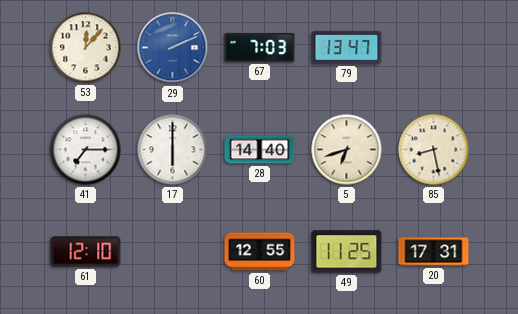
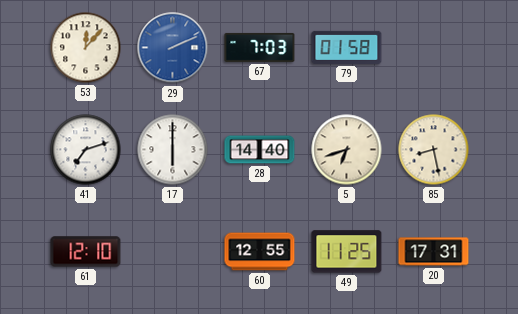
79: 13:47 -> 01:58 (347, 47)
41: 7:15 -> 7:12 (86, 150)
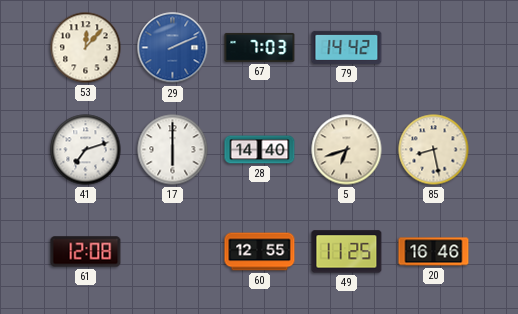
79: 01:58 -> 14:42 (347, 47)
61: 12:10 -> 12:08 (86, 252)
20: 17:31 -> 16:46 (434, 252)
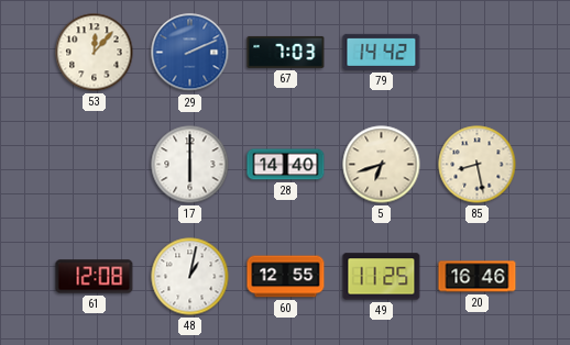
41: 7:12 -> none (86, 150)
48: none -> 1:02 (190, 277)
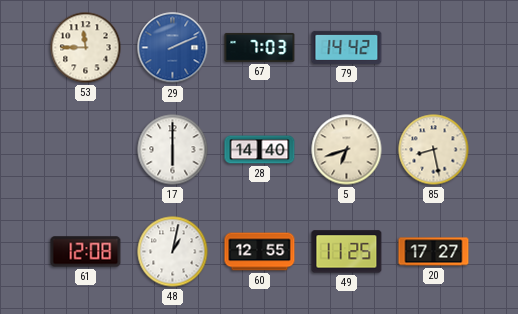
53: 12:07 -> 11:45 (86, 48)
20: 16:46 -> 17:27 (434, 252)
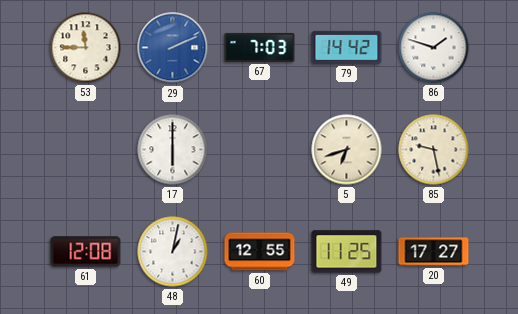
86: none -> 1:48 (434, 48)
28: 14:40 -> none (260, 150)
85: 8:28 -> 9:28 (434, 150)
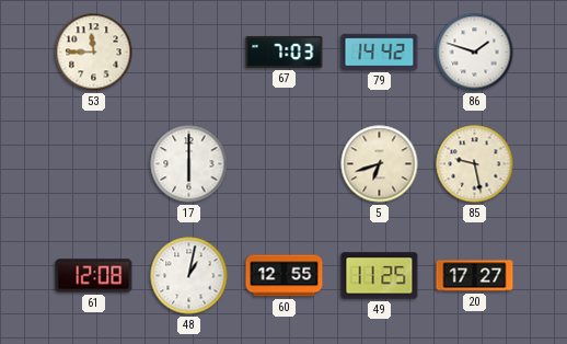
29: 2:11 -> none (173, 48)
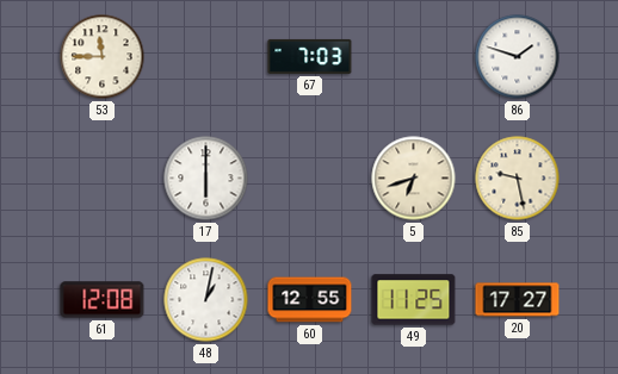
79: 14:42 -> none (380, 51)
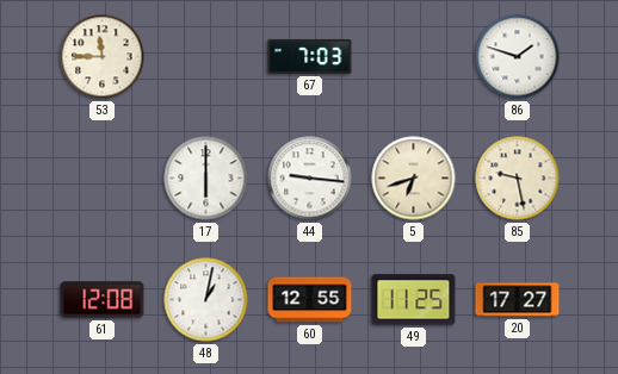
44: none -> 9:16 (310, 179)
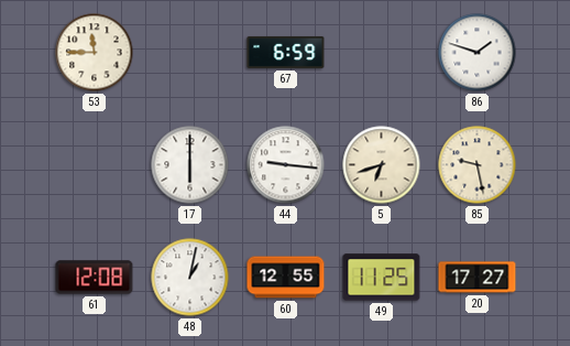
67: 7:03 -> 6:59 (286, 52)
